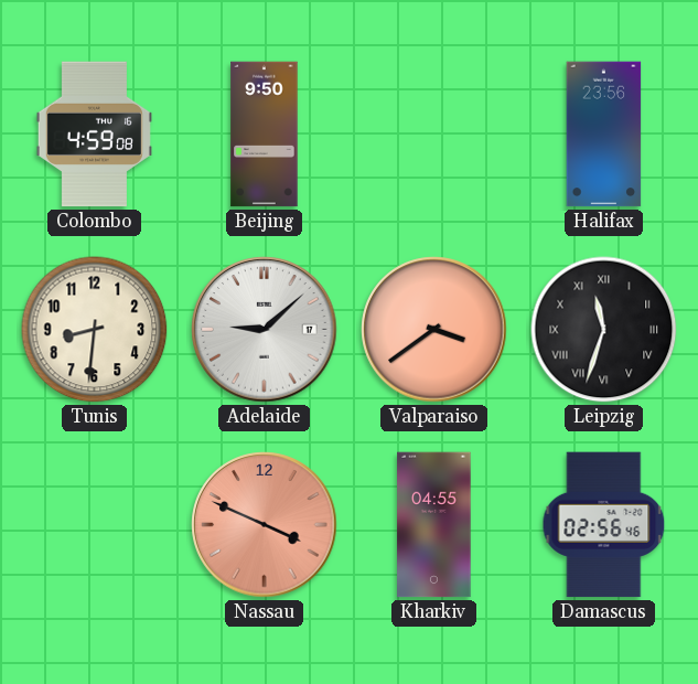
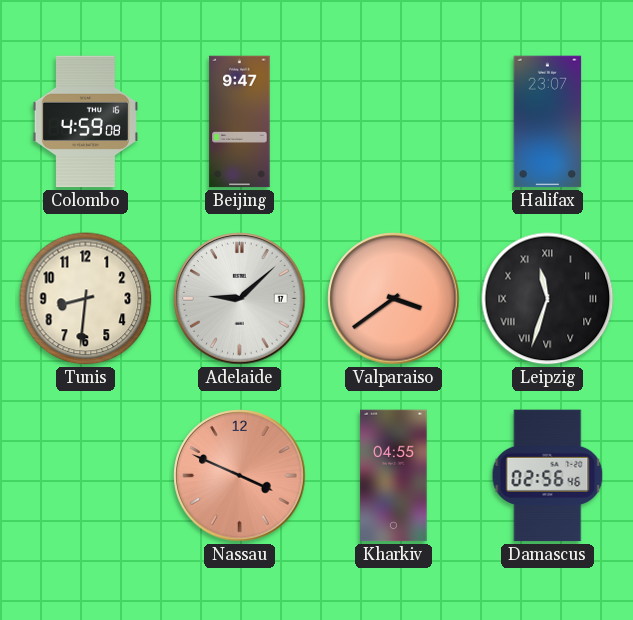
Beijing: 9:50 -> 9:47 (240, 122)
Halifax: 23:56 -> 23:07 (548, 122)
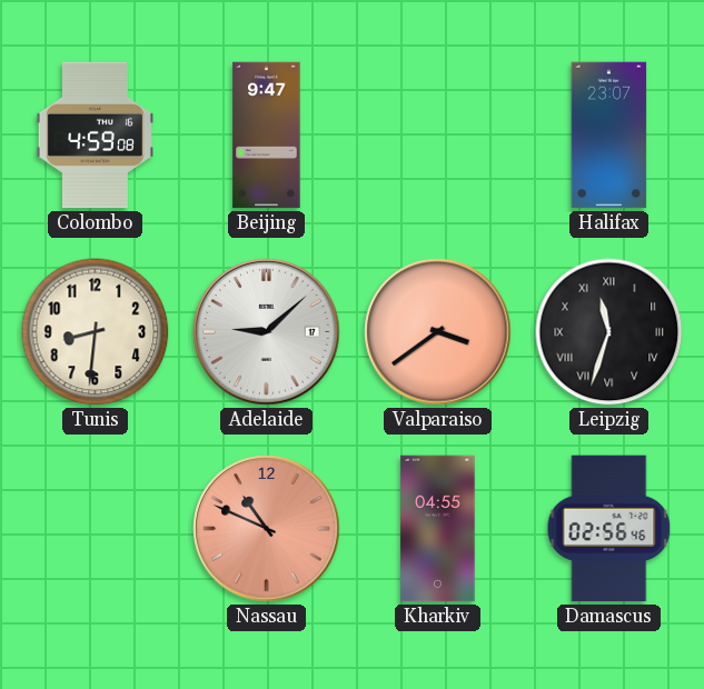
Nassau: 3:49 -> 10:49 (267, 529)
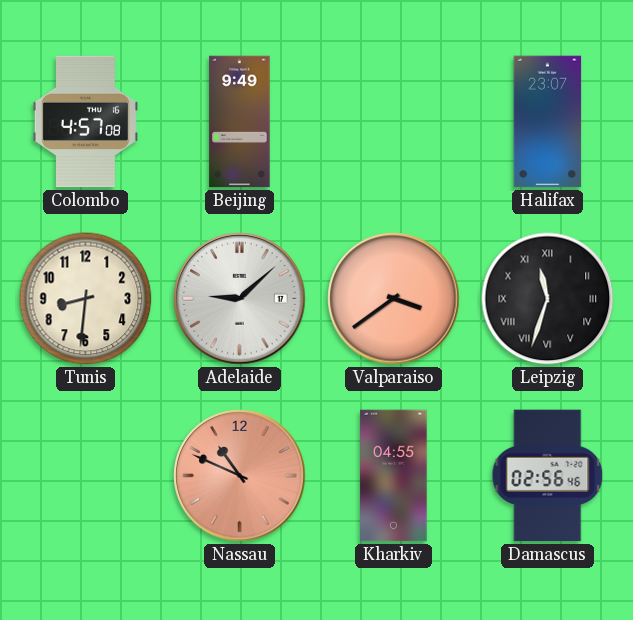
Colombo: 4:59 -> 4:57 (85, 122)
Beijing: 9:47 -> 9:49 (240, 122)
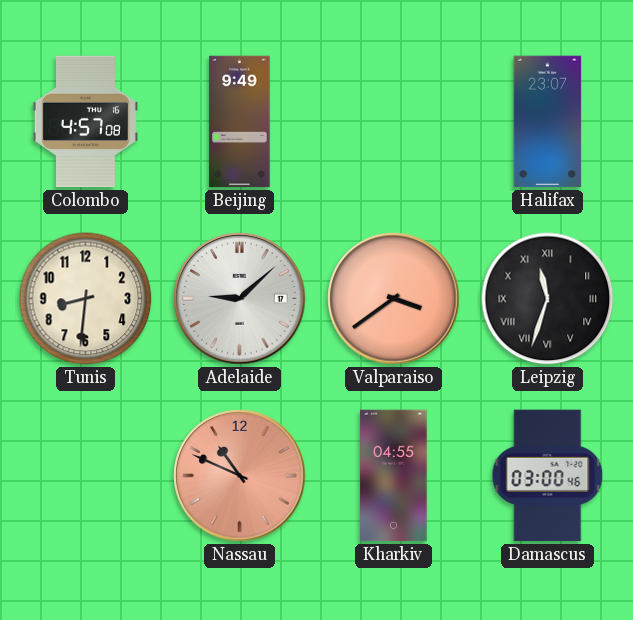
Damascus: 02:56 -> 03:00 (548, 476)
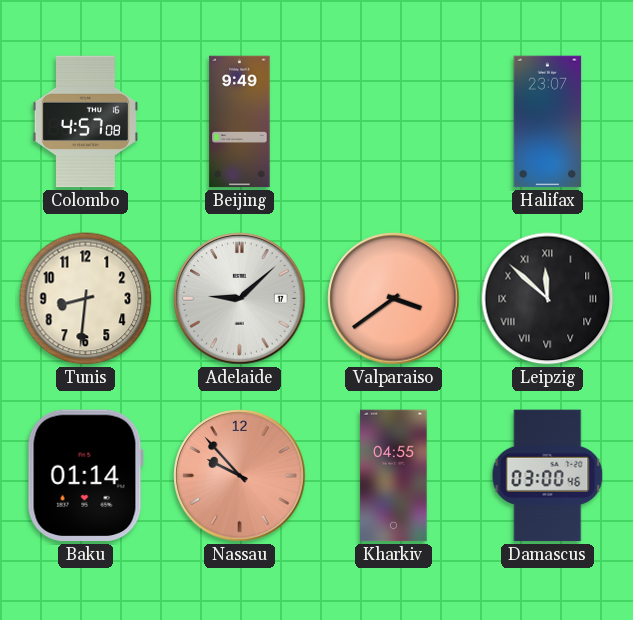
Leipzig: 11:33 -> 11:52 (548, 299)
Baku: none -> 01:14 (85, 476)
Nassau: 10:49 -> 9:53 (240, 476)
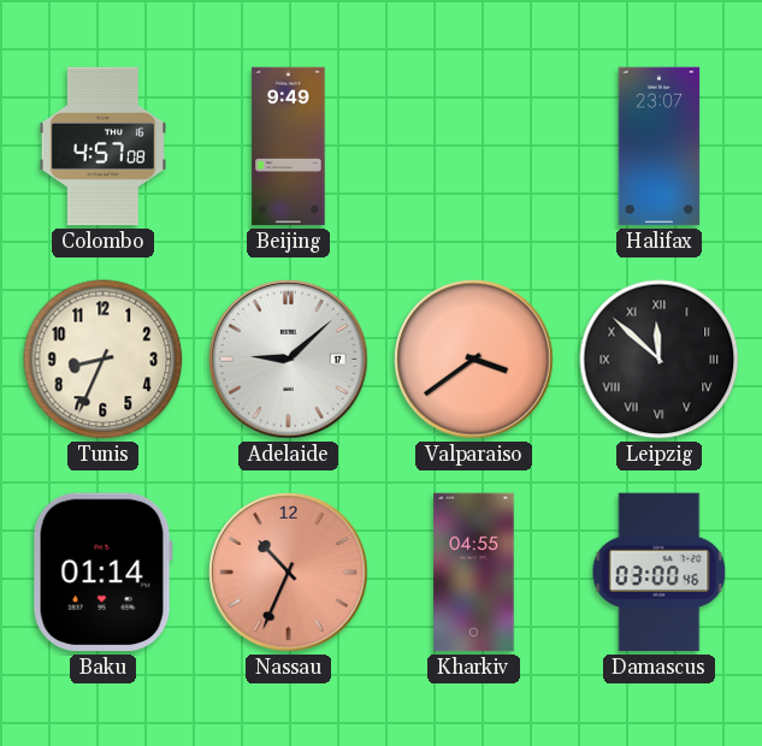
Tunis: 8:31 -> 8:34 (104, 360)
Nassau: 9:53 -> 10:34 (289, 573)
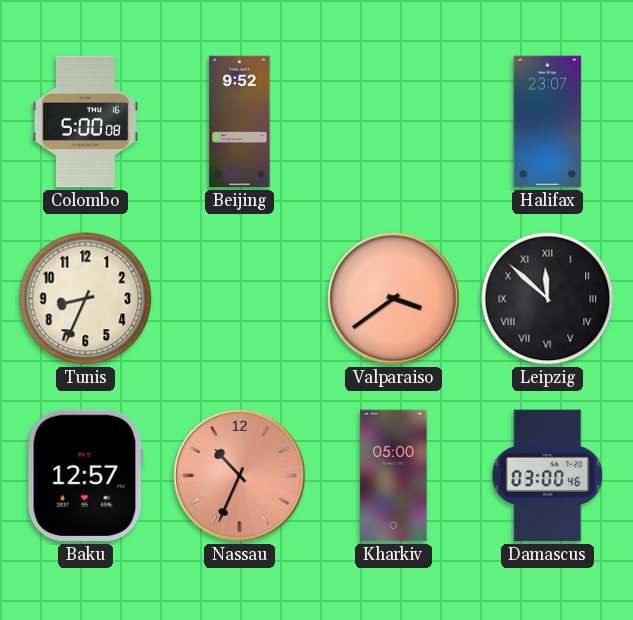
Colombo: 4:57 -> 5:00 (85, 122)
Beijing: 9:49 -> 9:52 (240, 122)
Adelaide: 9:08 -> none (289, 360)
Baku: 01:14 -> 12:57 (85, 476)
Kharkiv: 04:55 -> 05:00 (394, 476)
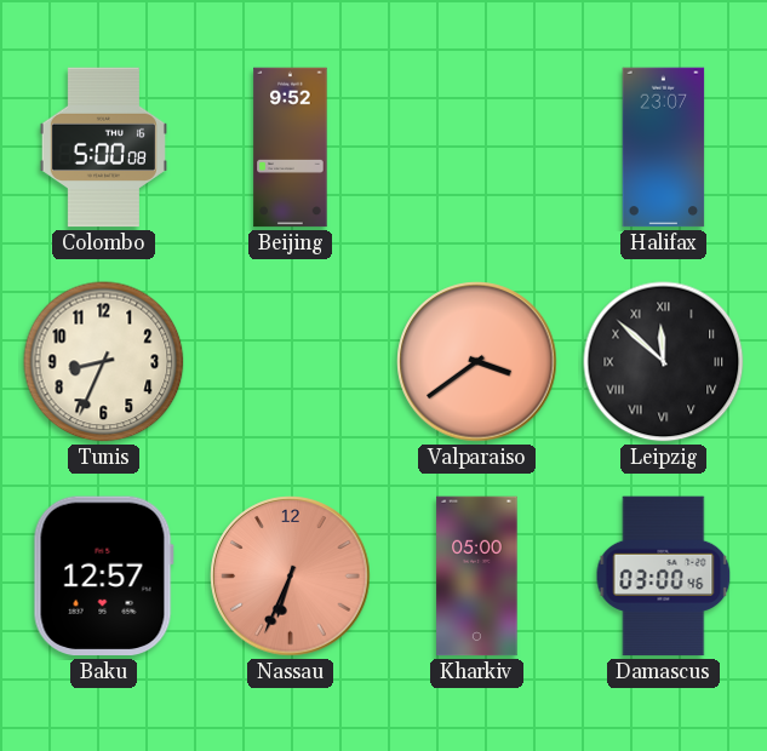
Nassau: 10:34 -> 6:34 (291, 577)
